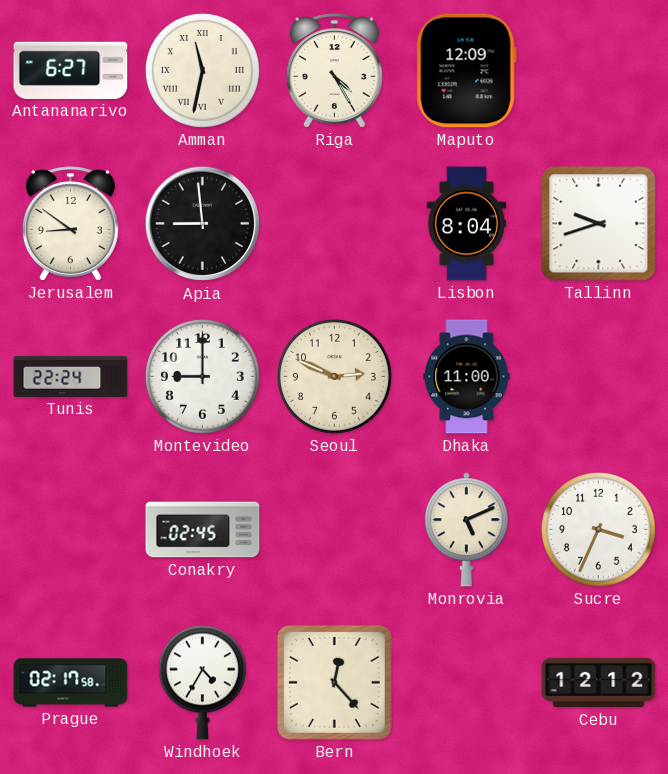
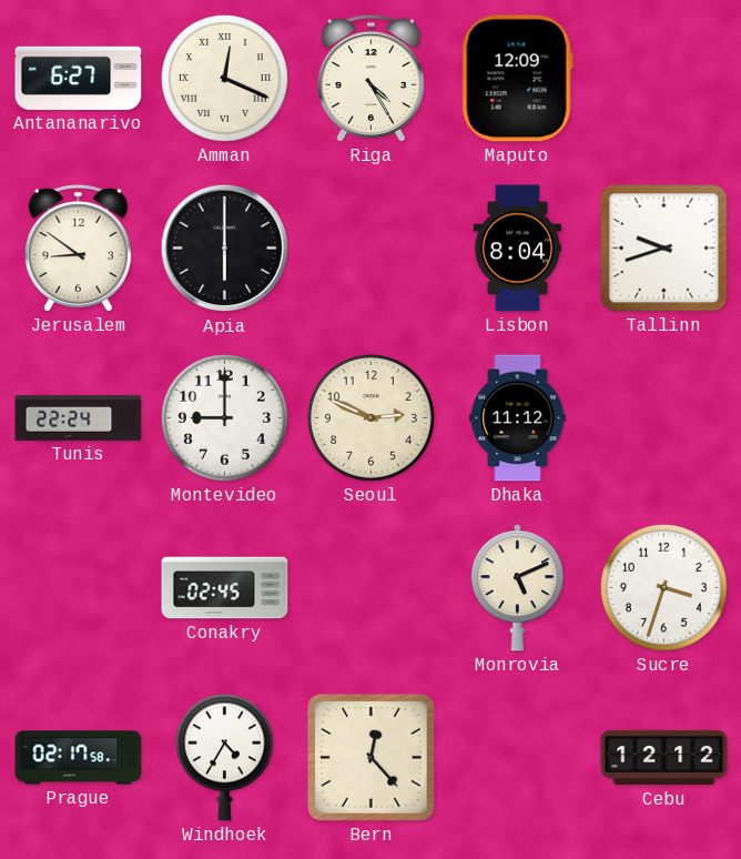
Amman: 11:32 -> 12:19 (225, 79)
Apia: 8:59 -> 6:00 (225, 249)
Dhaka: 11:00 -> 11:12 (518, 418)
Sucre: 3:34 -> 3:33 (664, 588)
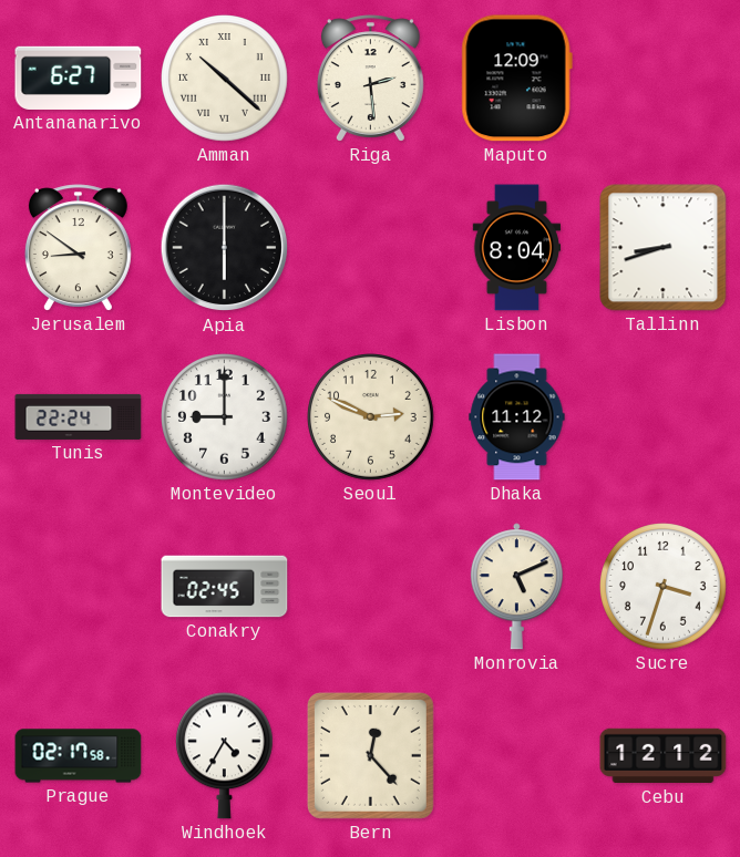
Amman: 12:19 -> 10:22 (225, 79)
Riga: 4:25 -> 2:29 (370, 79)
Tallinn: 9:42 -> 8:42 (664, 248)
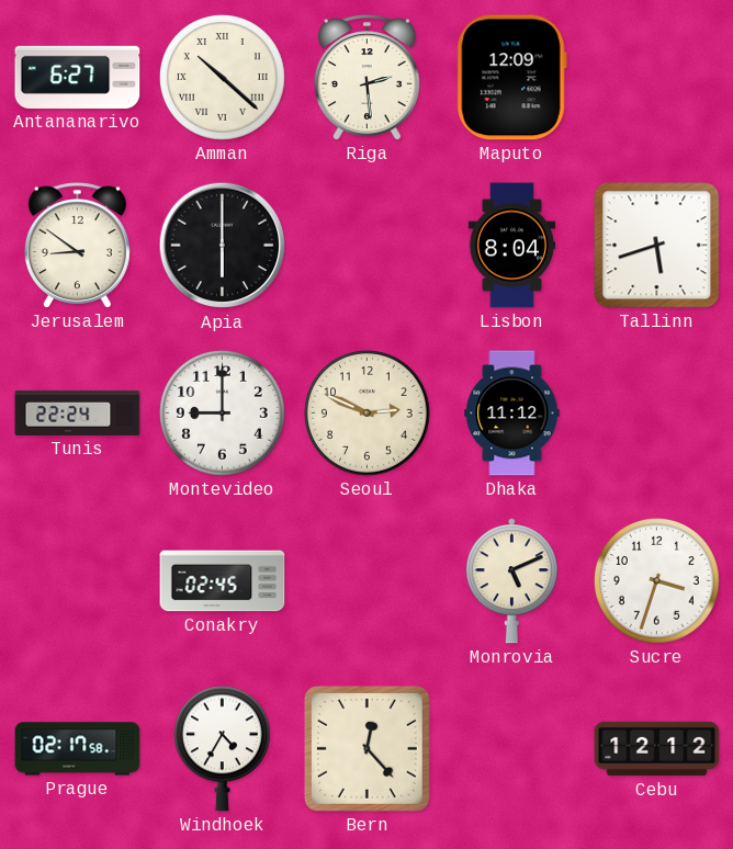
Tallinn: 8:42 -> 5:42 (657, 246)
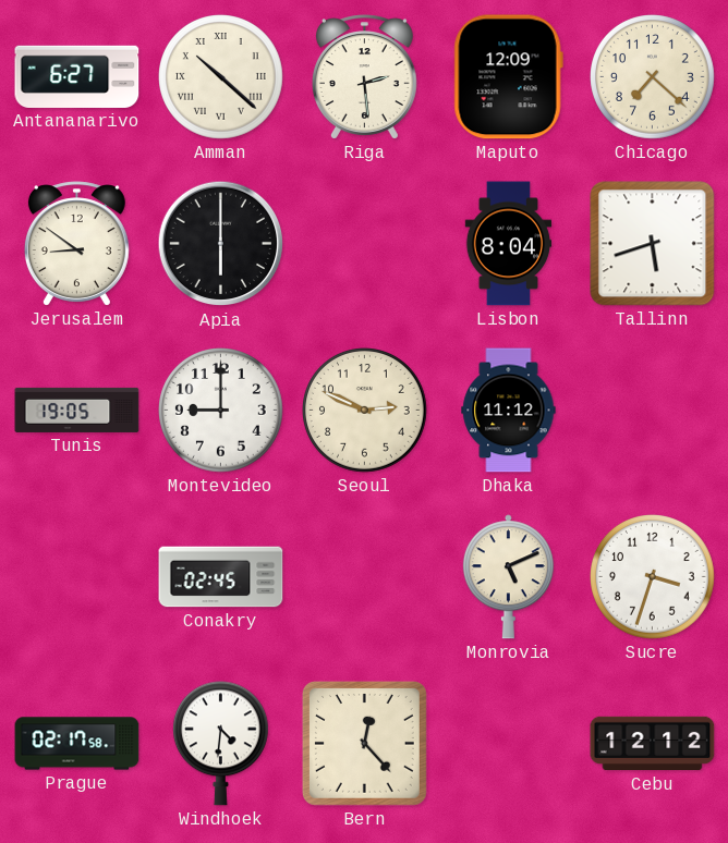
Chicago: none -> 7:22 (653, 77)
Tunis: 22:24 -> 19:05 (77, 410)
Windhoek: 4:35 -> 4:31 (220, 744)
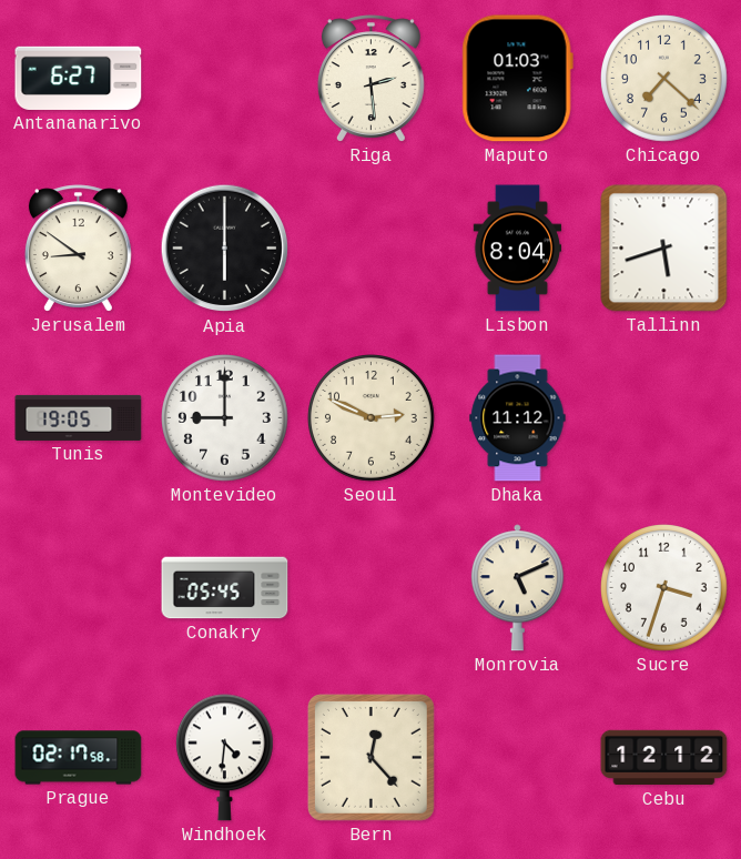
Amman: 10:22 -> none (221, 77)
Maputo: 12:09 -> 01:03 (517, 79)
Conakry: 02:45 -> 05:45 (225, 588)
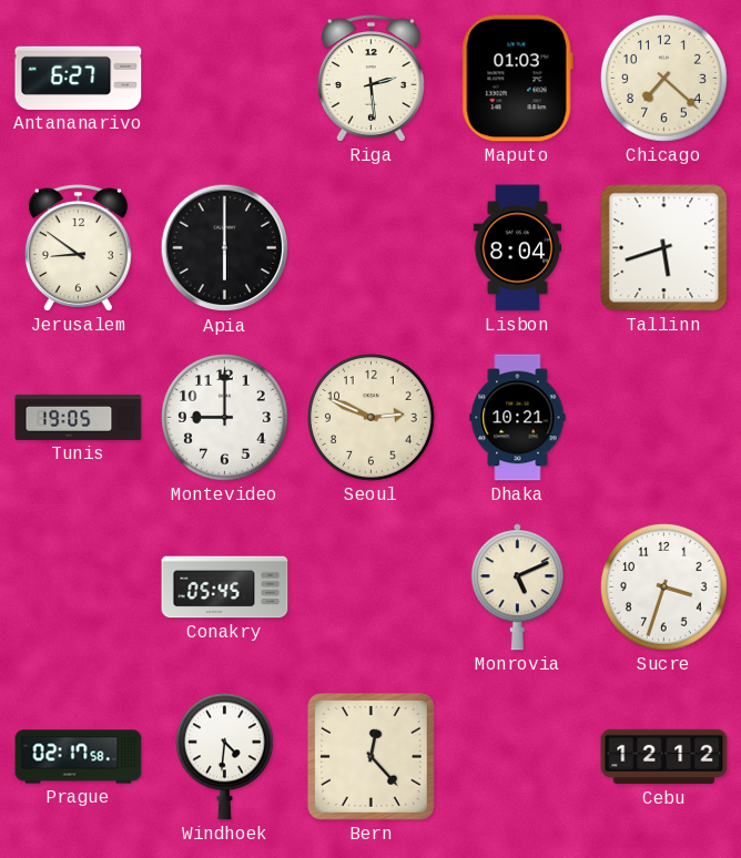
Dhaka: 11:12 -> 10:21 (518, 418)
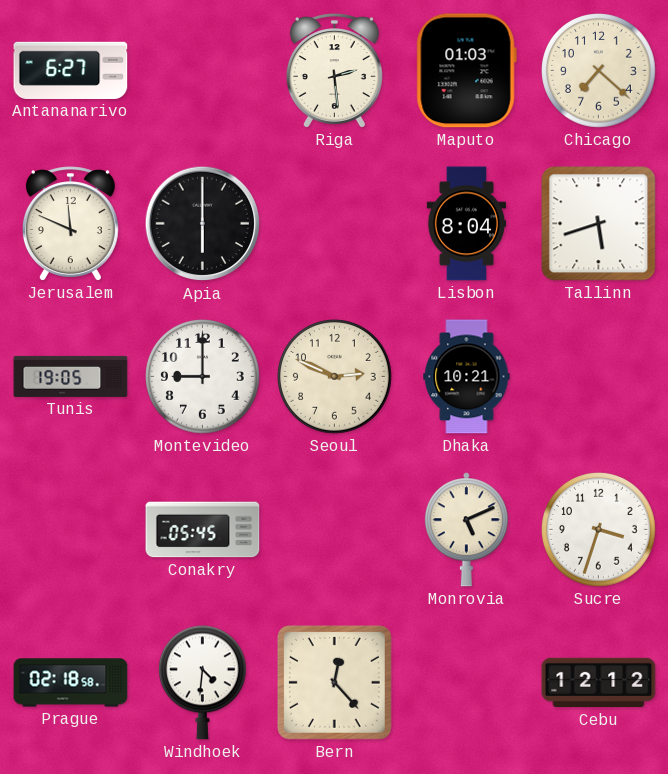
Jerusalem: 8:51 -> 11:49 (70, 224)
Prague: 02:17 -> 02:18 (71, 683)
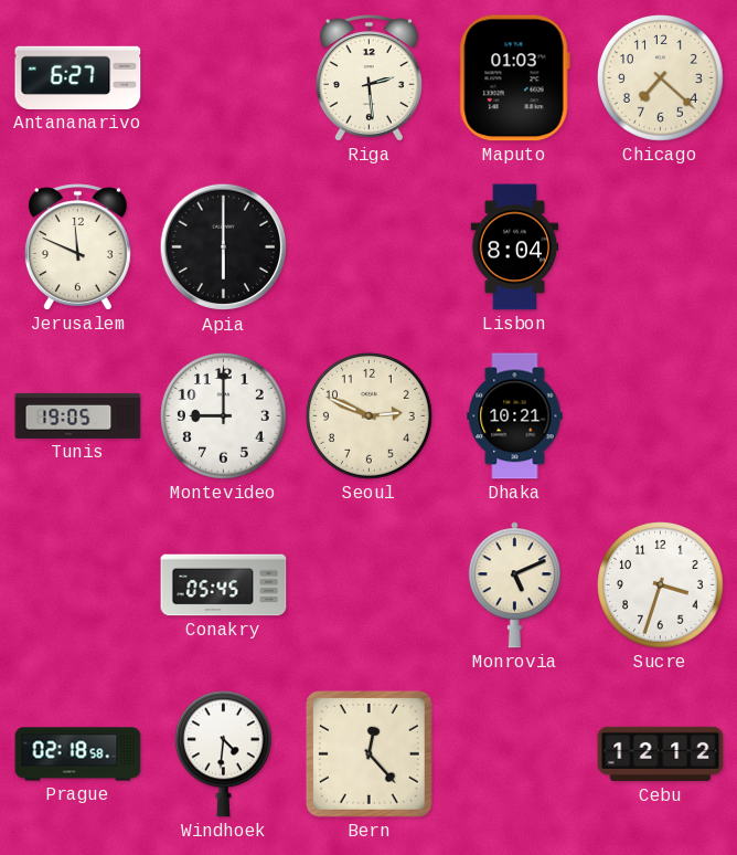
Tallinn: 5:42 -> none (599, 224)
